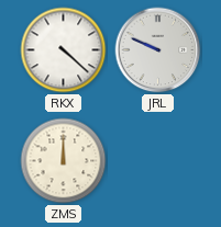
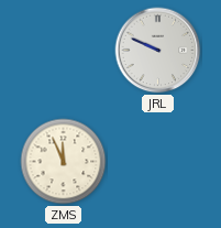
RKX: 4:22 -> none (64, 50)
ZMS: 12:00 -> 11:56 (64, 162)
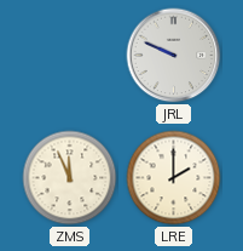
LRE: none -> 2:00 (174, 178)
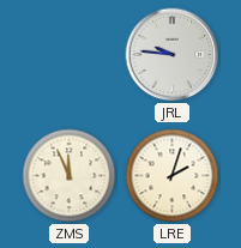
JRL: 9:49 -> 9:46 (173, 55)
LRE: 2:00 -> 2:03 (173, 176)
